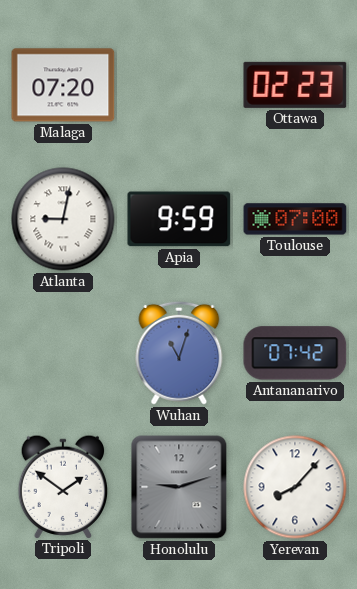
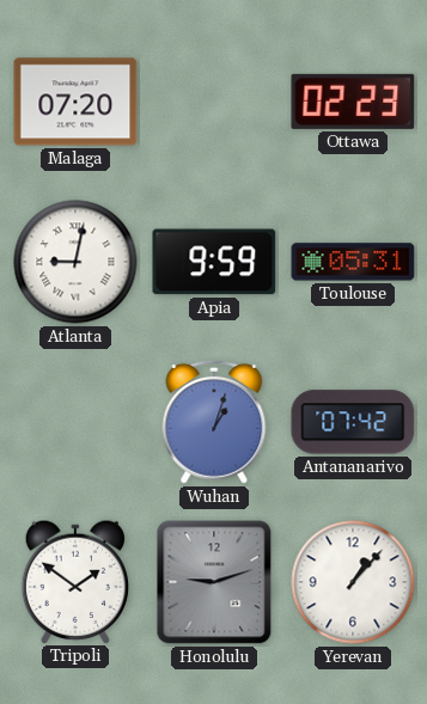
Toulouse: 07:00 -> 05:31 (353, 262)
Wuhan: 11:03 -> 1:03 (214, 422)
Yerevan: 8:07 -> 1:07 (353, 582)
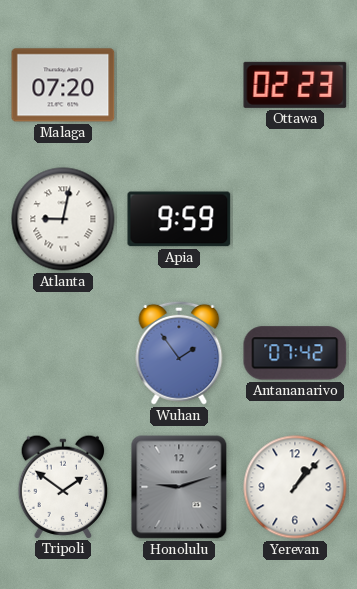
Toulouse: 05:31 -> none (353, 262)
Wuhan: 1:03 -> 1:54 (179, 353)
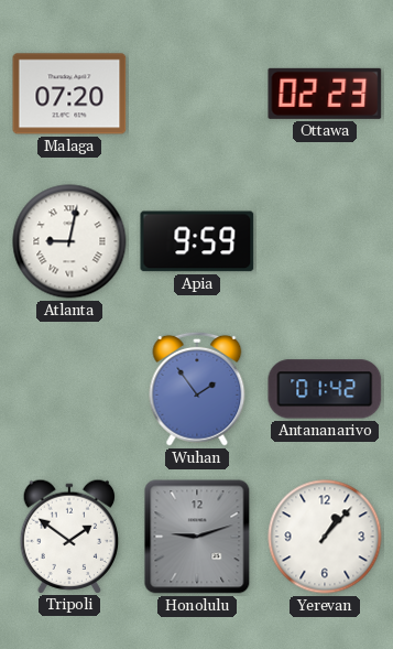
Antananarivo: 07:42 -> 01:42 (325, 389)
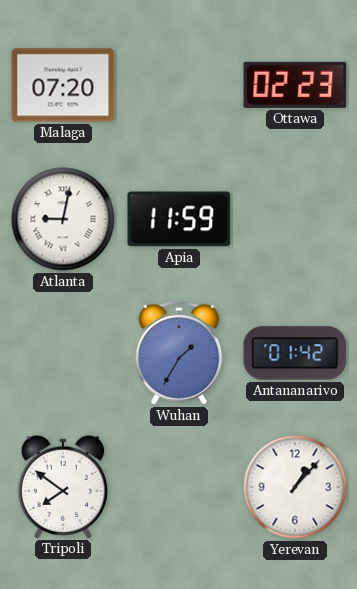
Apia: 9:59 -> 11:59 (179, 219)
Wuhan: 1:54 -> 1:35 (179, 353)
Tripoli: 1:51 -> 7:51 (63, 486)
Honolulu: 9:12 -> none (197, 537)
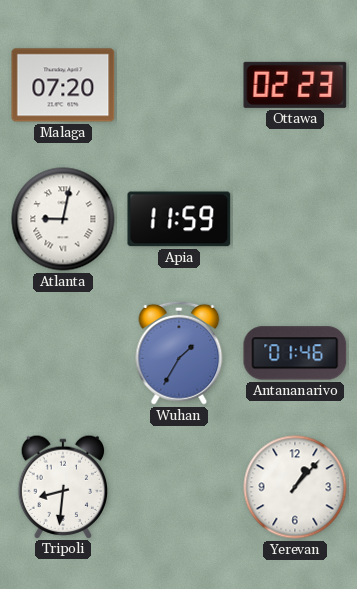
Antananarivo: 01:42 -> 01:46 (295, 353)
Tripoli: 7:51 -> 8:31 (63, 486)
